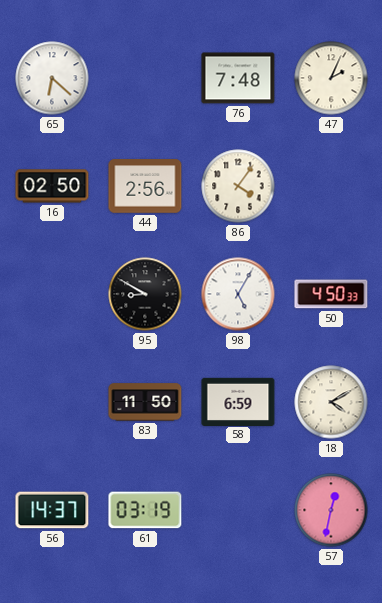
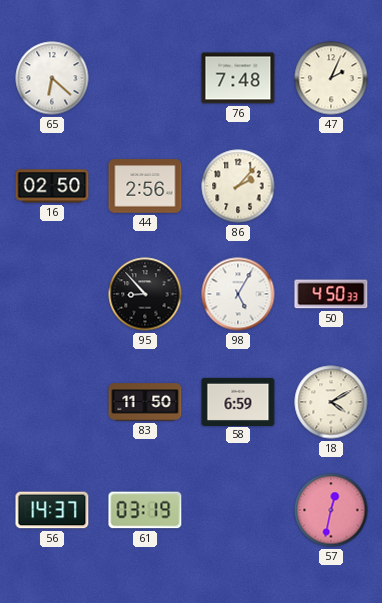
86: 4:06 -> 2:07 (238, 186)
95: 8:50 -> 8:53 (145, 294)
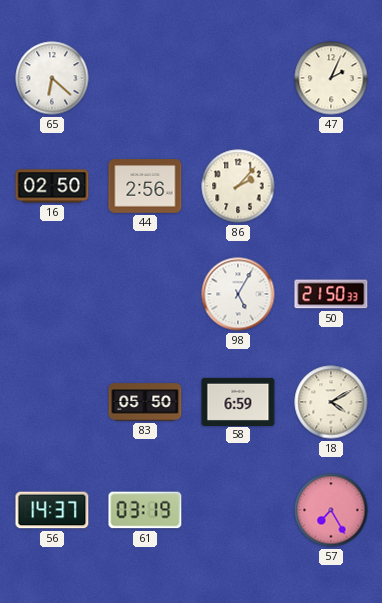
76: 7:48 -> none (238, 78)
95: 8:53 -> none (145, 294)
50: 4:50 -> 21:50 (331, 294)
83: 11:50 -> 05:50 (145, 402)
57: 12:32 -> 7:25 (331, 510)
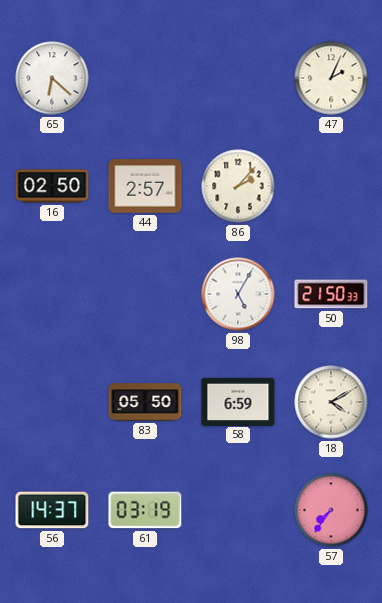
44: 2:56 -> 2:57 (145, 186)
57: 7:25 -> 7:36 (331, 510)
